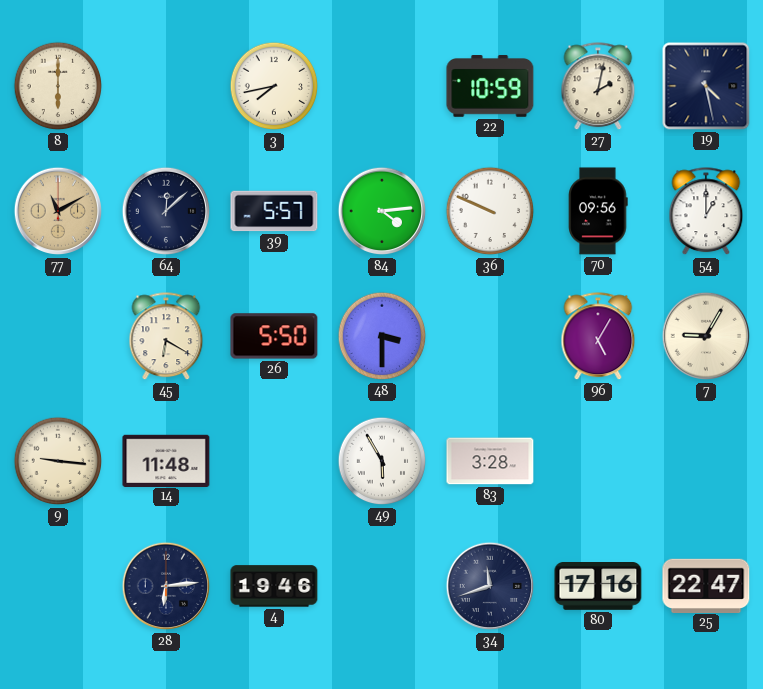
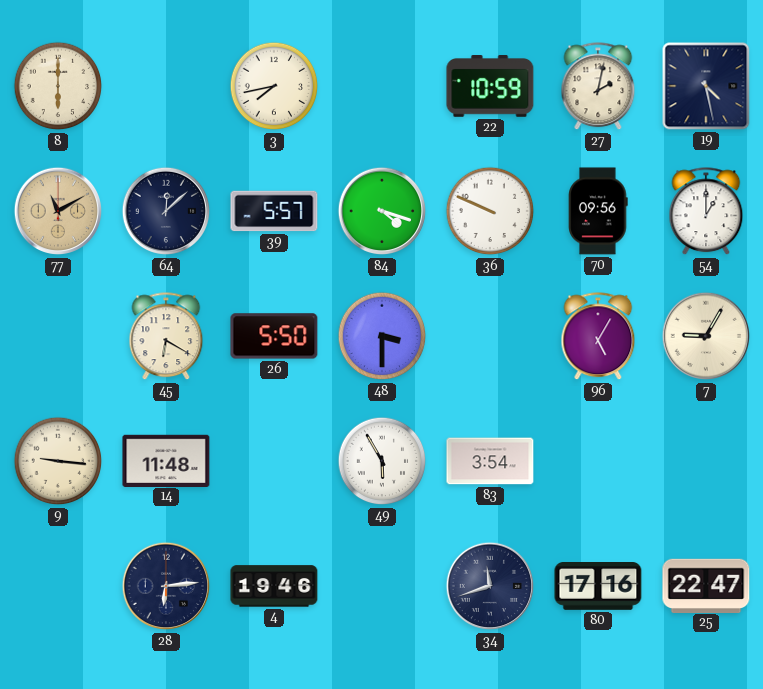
84: 4:14 -> 4:18 (382, 211)
83: 3:28 -> 3:54 (490, 461)
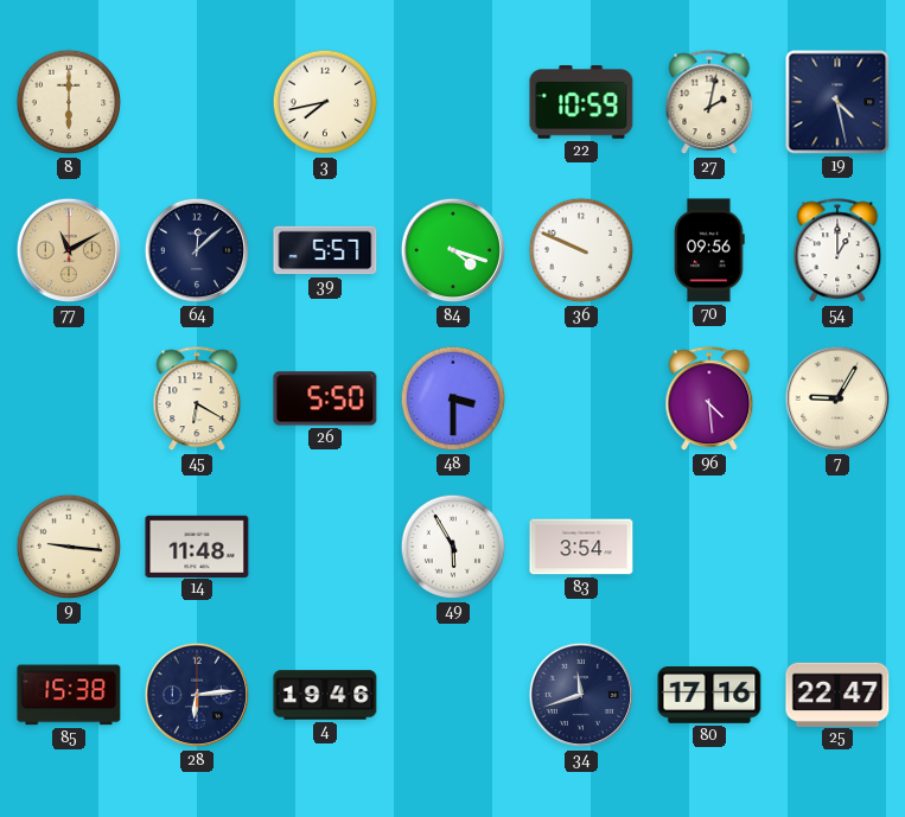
96: 5:05 -> 4:29 (709, 400)
85: none -> 15:38 (69, 695)
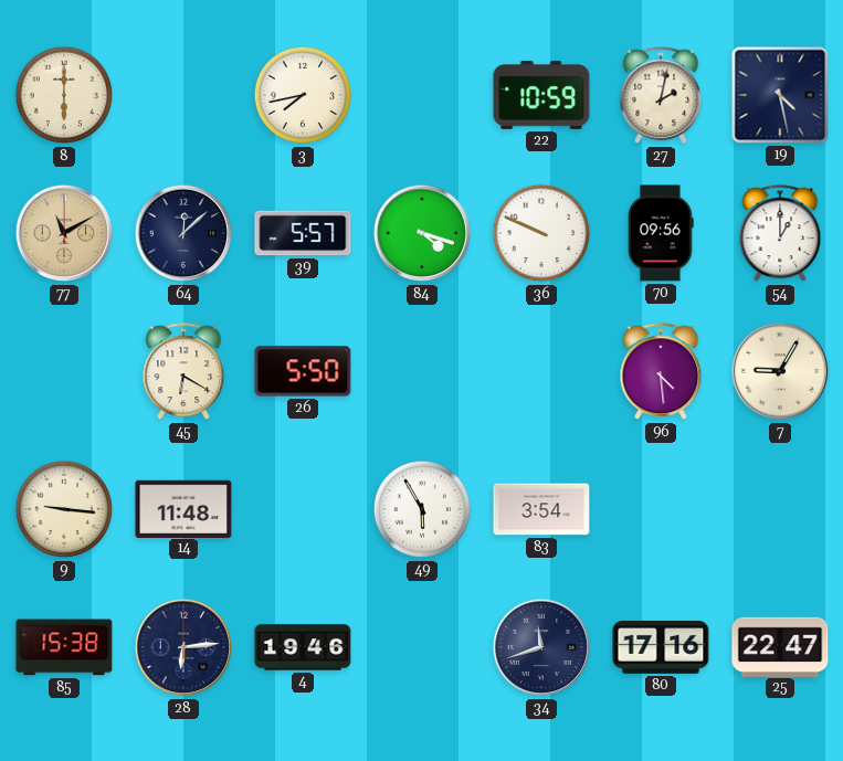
48: 3:30 -> none (453, 398)
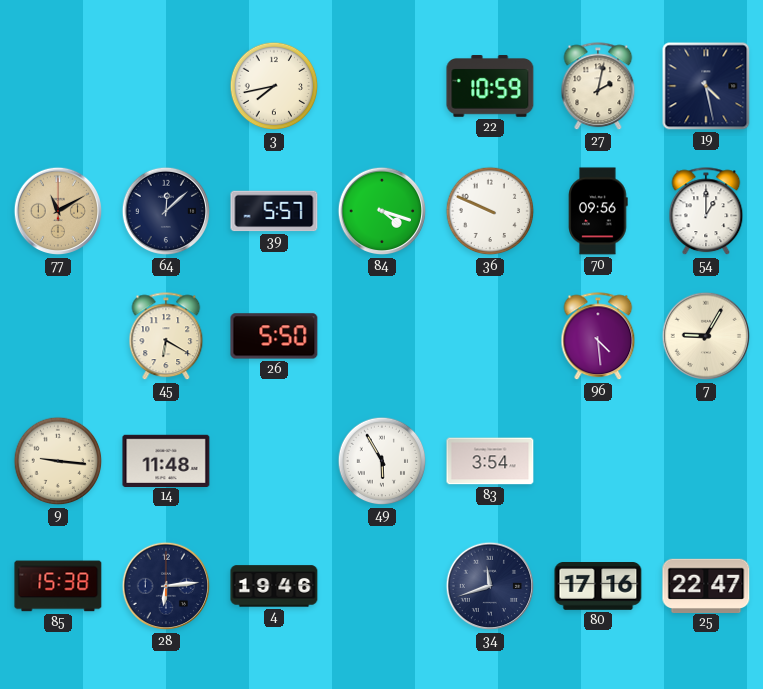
8: 6:00 -> none (64, 95)
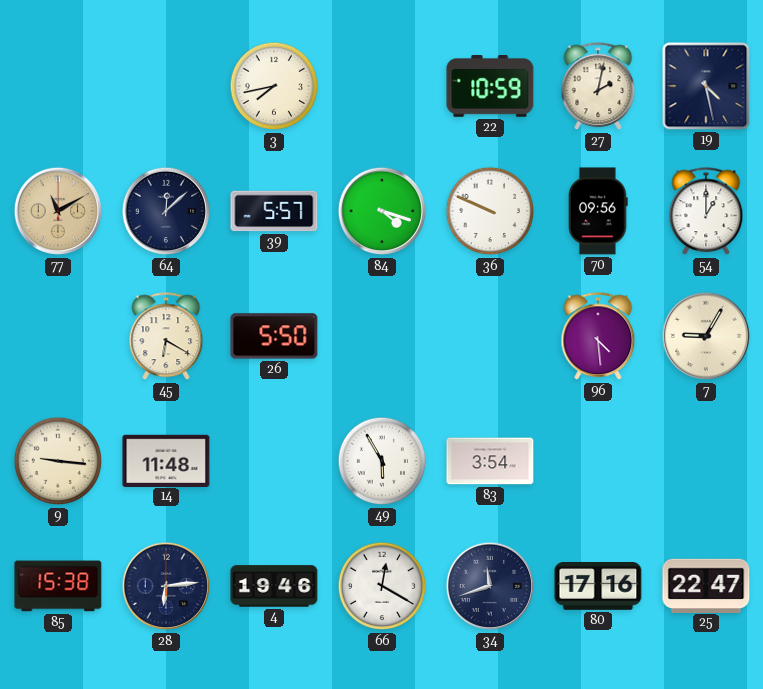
66: none -> 12:20 (382, 586)
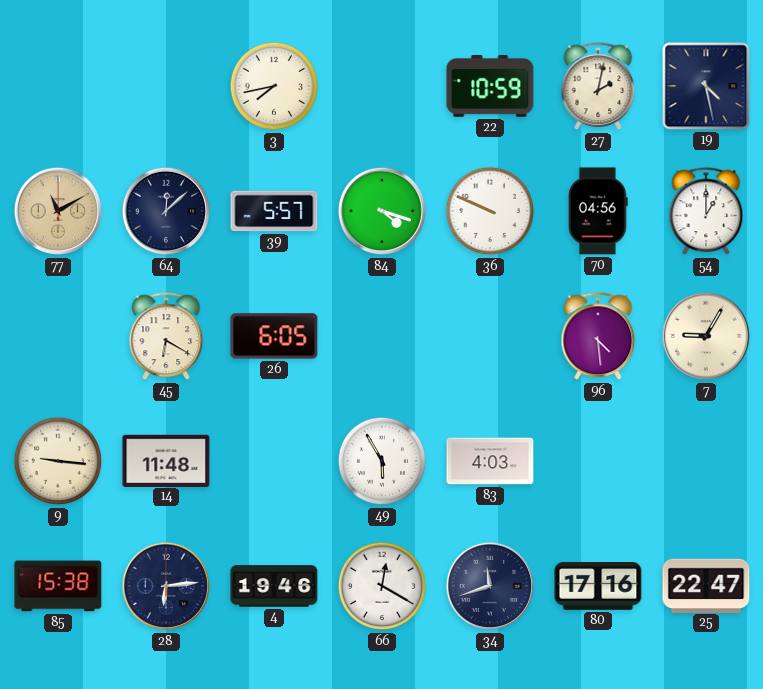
70: 09:56 -> 04:56 (598, 211)
26: 5:50 -> 6:05 (274, 336)
83: 3:54 -> 4:03 (490, 461)
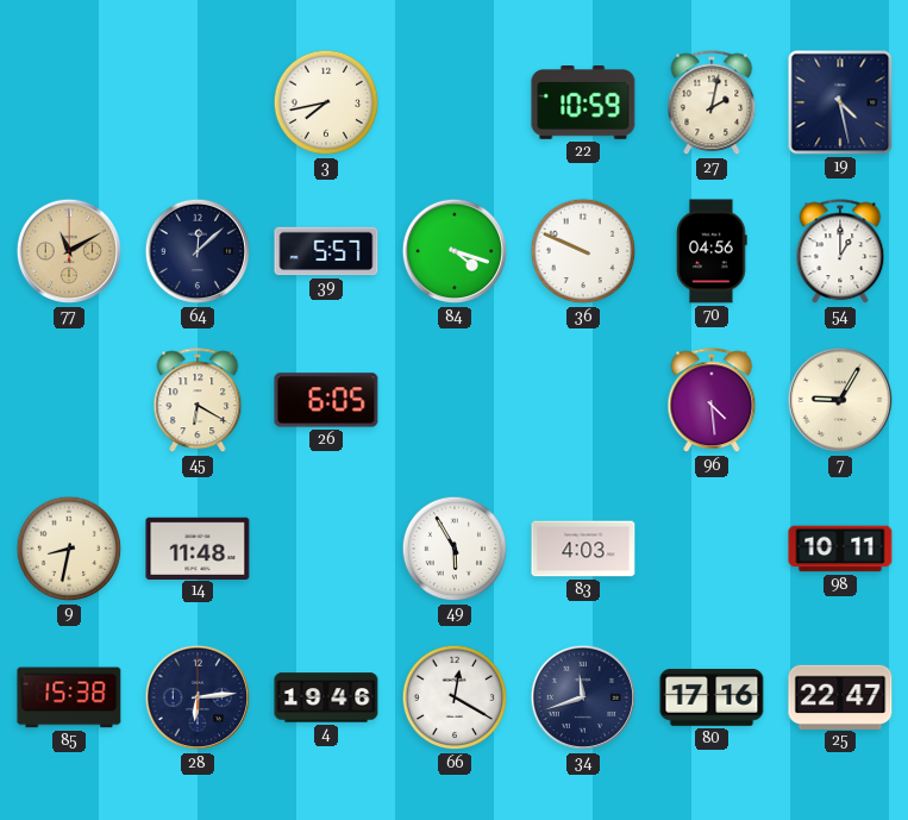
9: 9:16 -> 8:32 (69, 549)
98: none -> 10:11 (840, 549)
